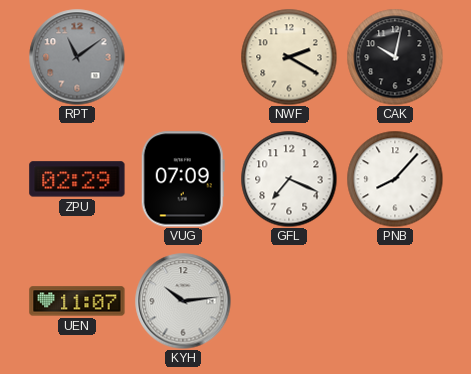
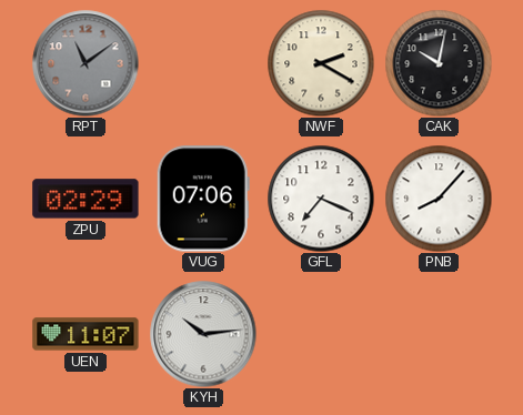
VUG: 07:09 -> 07:06 (203, 199)
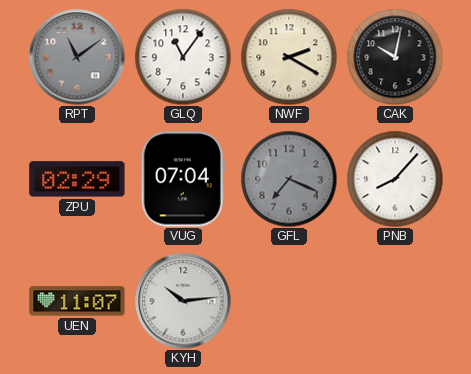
GLQ: none -> 11:06 (183, 57)
VUG: 07:06 -> 07:04 (183, 179)
GFL dial: white -> grey (289, 179)
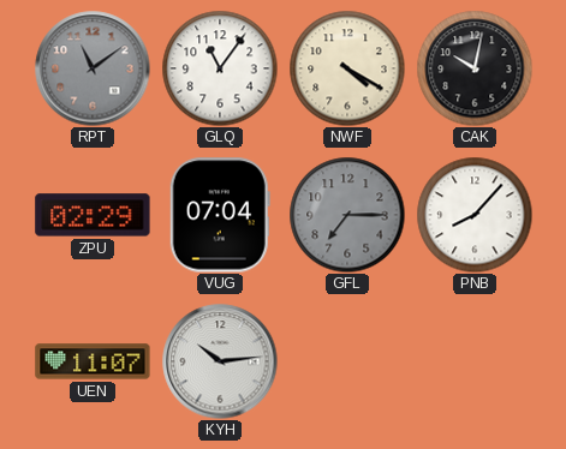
NWF: 2:20 -> 4:20 (347, 68)
GFL: 7:19 -> 7:15 (347, 215)
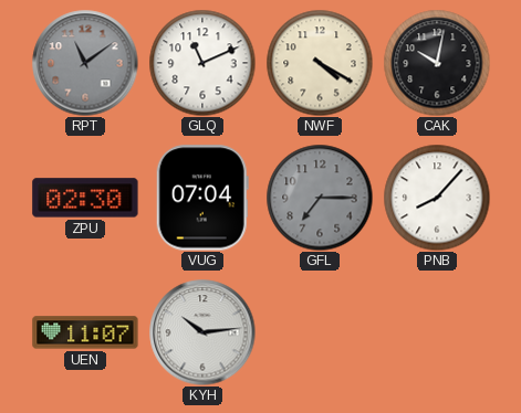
GLQ: 11:06 -> 11:11 (202, 63)
ZPU: 02:29 -> 02:30 (85, 198)
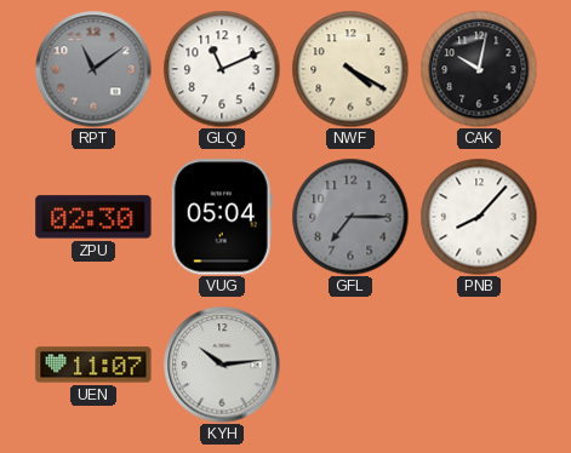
VUG: 07:04 -> 05:04 (222, 217)
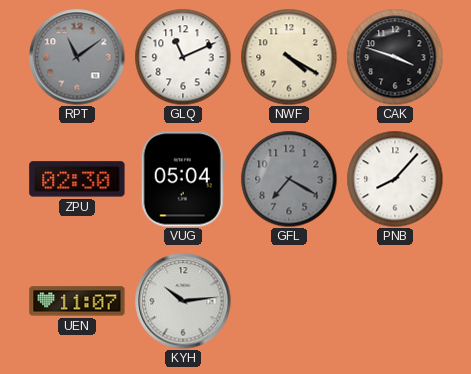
CAK: 10:02 -> 3:48 (395, 57)
GFL: 7:15 -> 7:20 (289, 179)
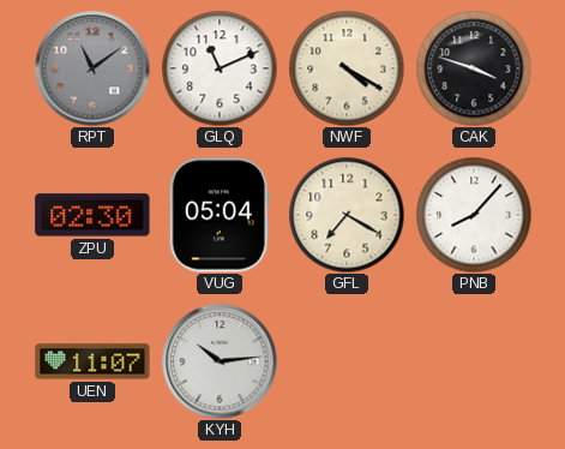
GFL dial: grey -> cream (347, 215)
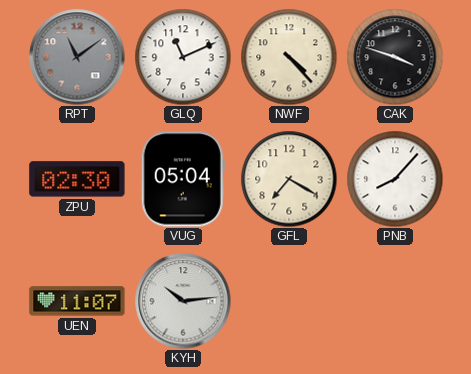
NWF: 4:20 -> 4:23 (289, 57)
